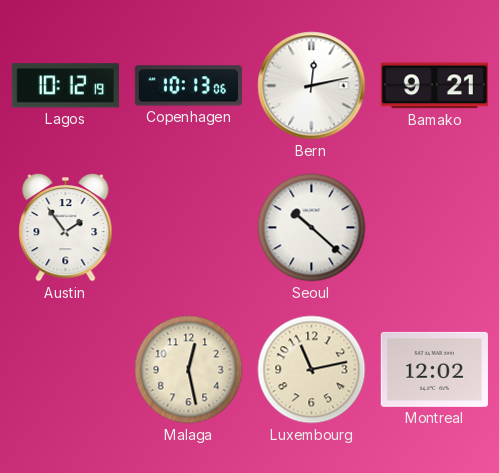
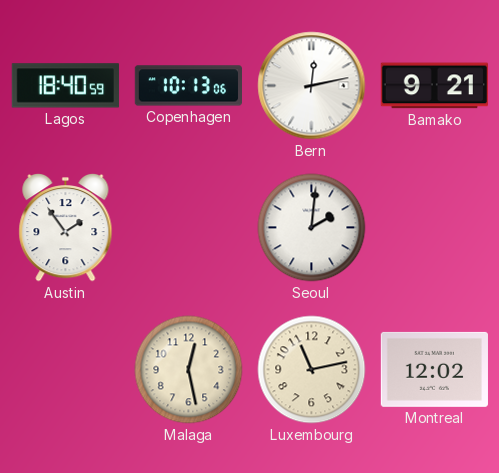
Lagos: 10:12 -> 18:40 (65, 86)
Seoul: 10:22 -> 2:01 (312, 228)
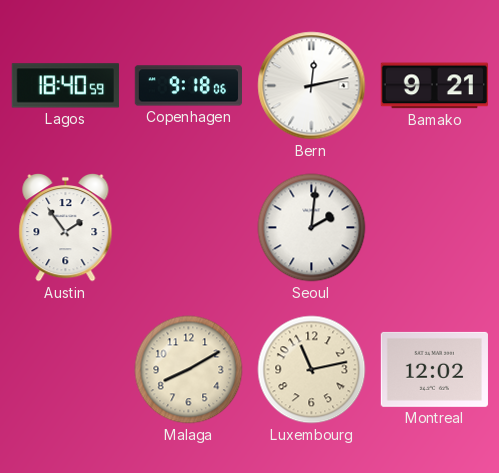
Copenhagen: 10:13 -> 9:18 (188, 86)
Malaga: 12:28 -> 8:10 (189, 370)
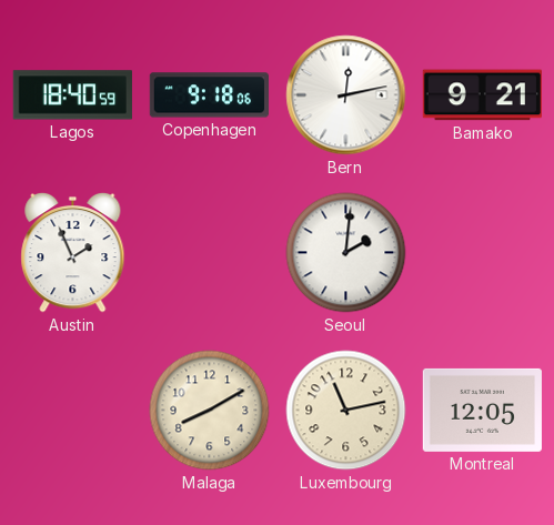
Austin: 1:54 -> 1:56 (73, 252)
Montreal: 12:02 -> 12:05 (482, 410)
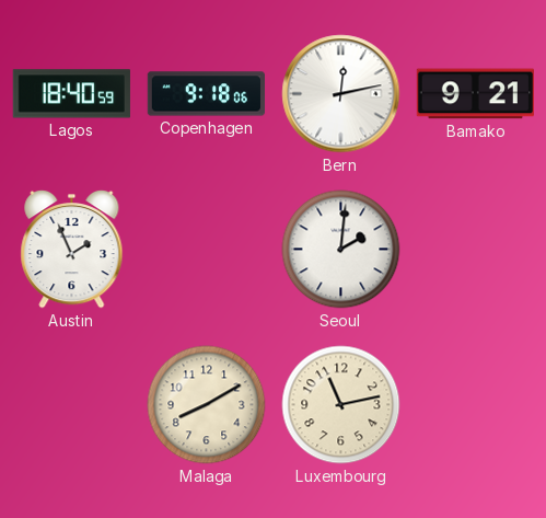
Montreal: 12:05 -> none (482, 410)
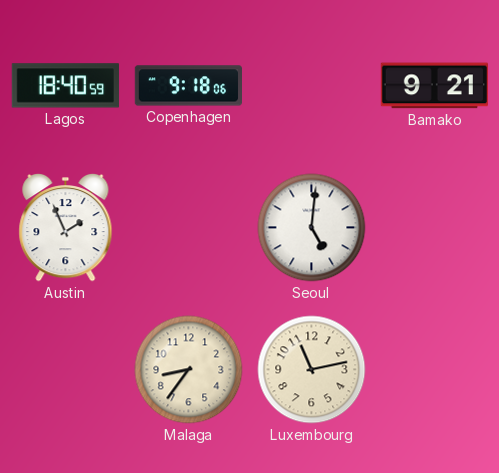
Bern: 12:13 -> none (341, 94)
Seoul: 2:01 -> 5:01 (312, 228)
Malaga: 8:10 -> 8:36 (189, 370)
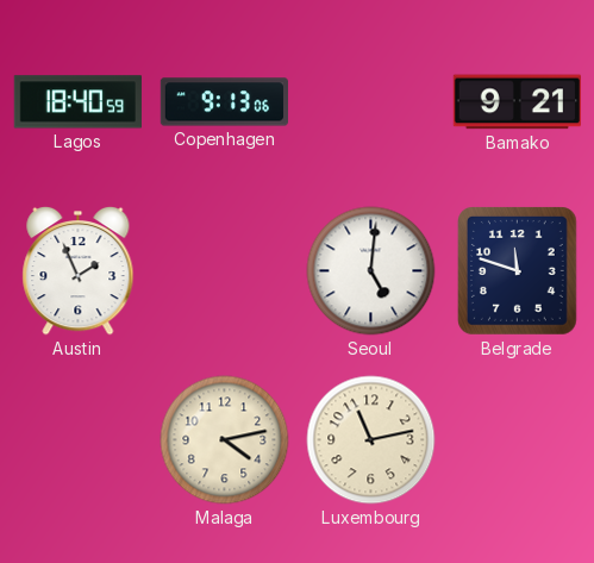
Copenhagen: 9:18 -> 9:13 (224, 102)
Belgrade: none -> 11:48 (518, 271)
Malaga: 8:36 -> 4:13 (225, 440)
